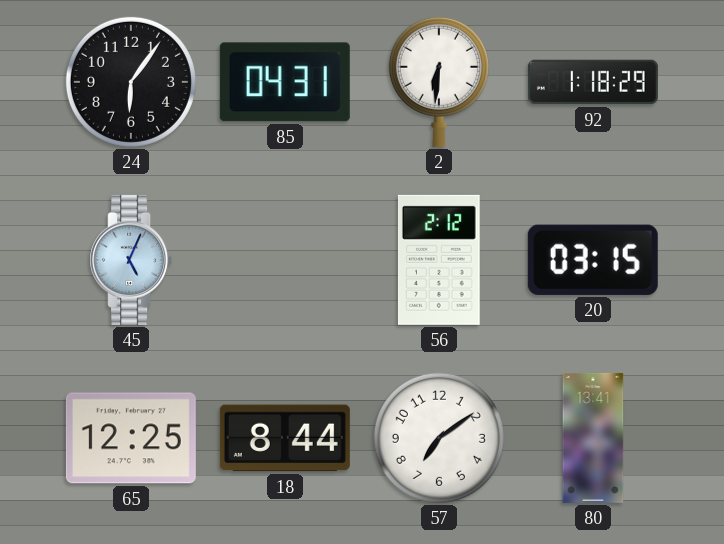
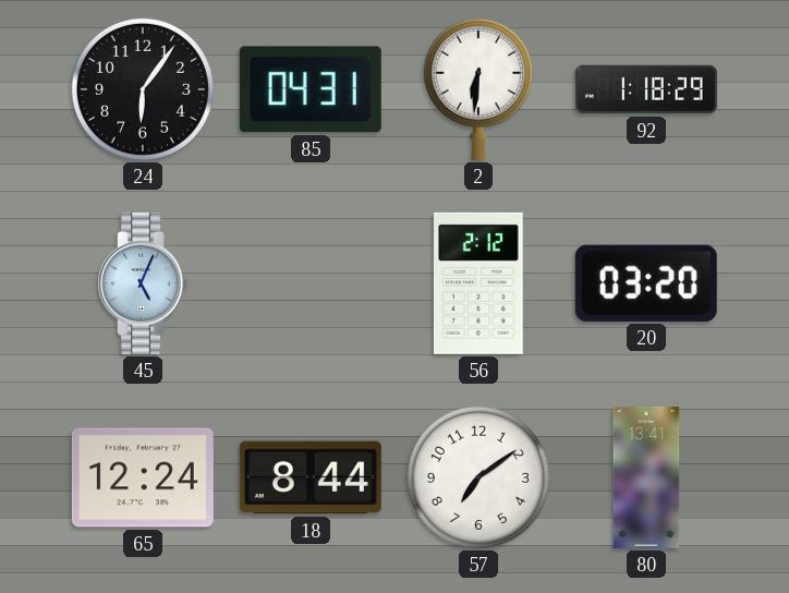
20: 03:15 -> 03:20 (646, 283)
65: 12:25 -> 12:24 (143, 477)
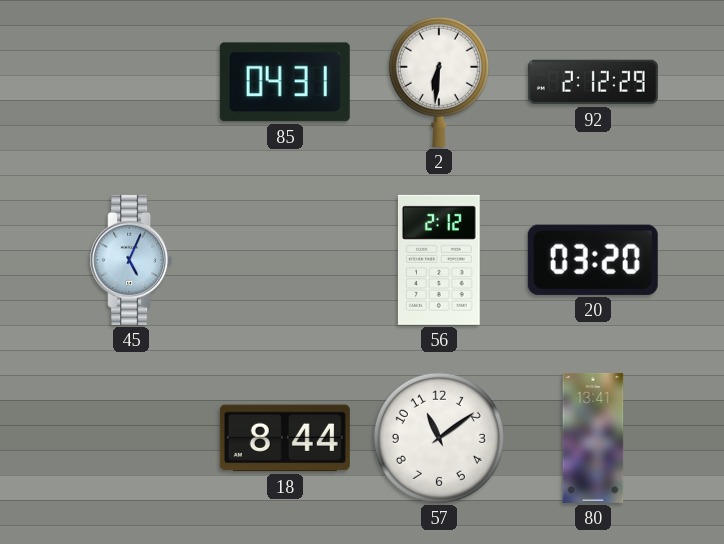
24: 6:06 -> none (143, 89)
92: 1:18 -> 2:12 (593, 82)
65: 12:24 -> none (143, 477)
57: 7:09 -> 11:09 (439, 438)
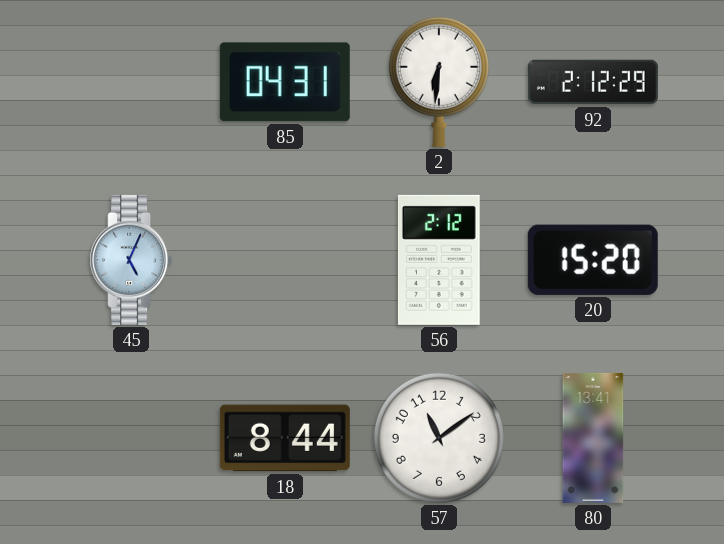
20: 03:20 -> 15:20 (593, 260)
